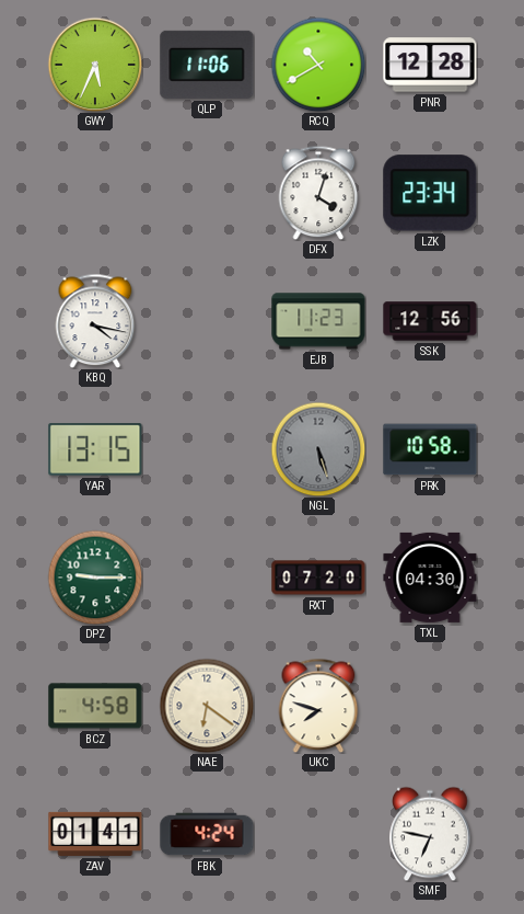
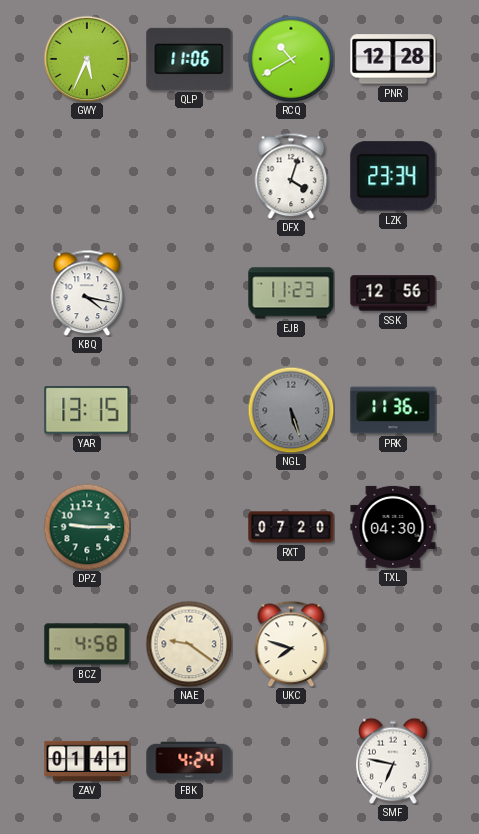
PRK: 10:58 -> 11:36 (393, 410)
NAE: 6:21 -> 9:21 (189, 644)
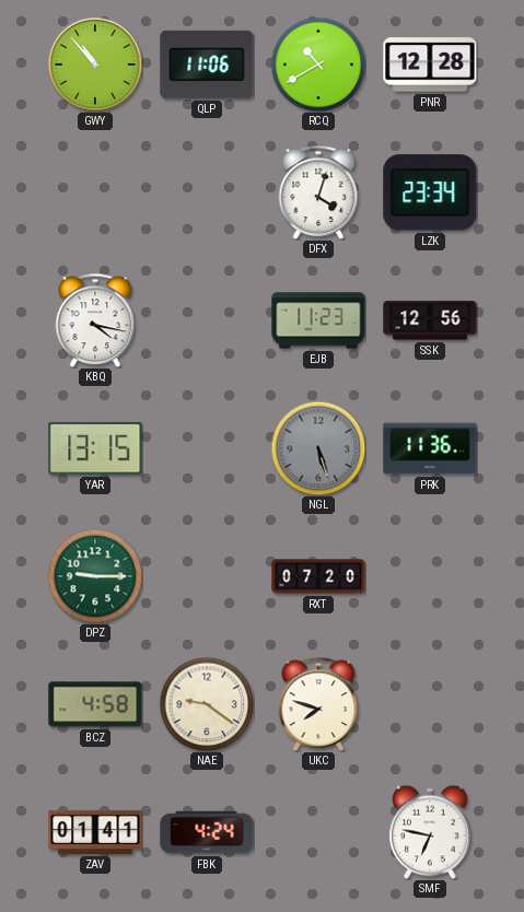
GWY: 5:34 -> 10:53 (95, 65)
TXL: 04:30 -> none (393, 527)
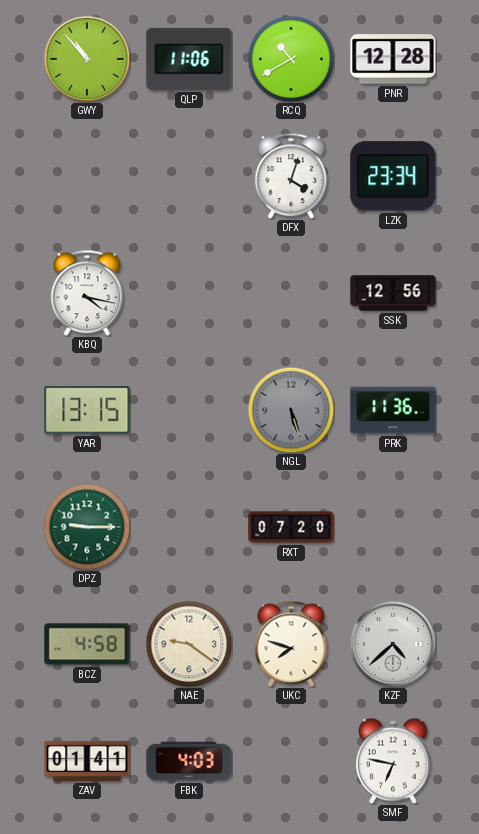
EJB: 11:23 -> none (318, 320)
KZF: none -> 4:38 (393, 644)
FBK: 4:24 -> 4:03 (189, 761)
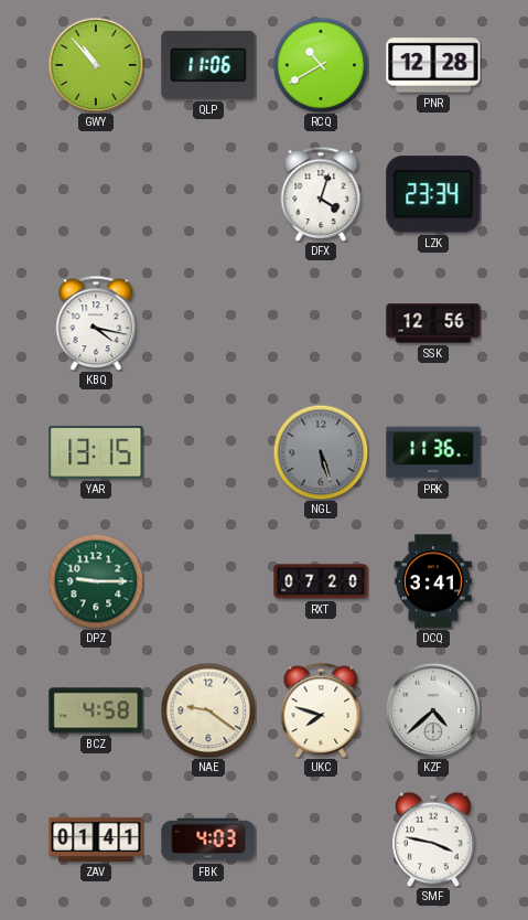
DCQ: none -> 3:41 (433, 581)
SMF: 6:47 -> 3:47 (433, 839)
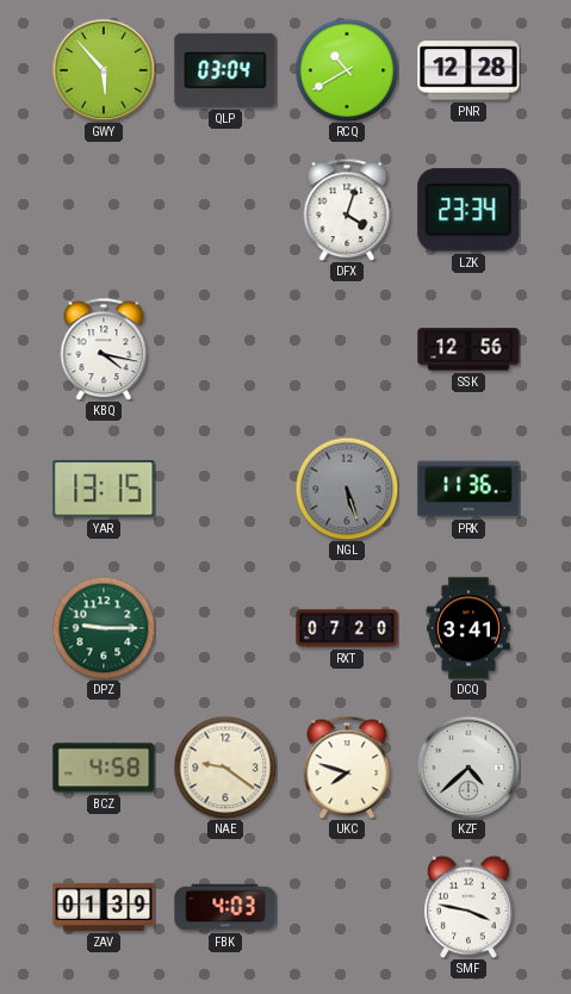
GWY: 10:53 -> 5:53 (104, 70)
QLP: 11:06 -> 03:04 (225, 70)
ZAV: 01:41 -> 01:39 (104, 907)
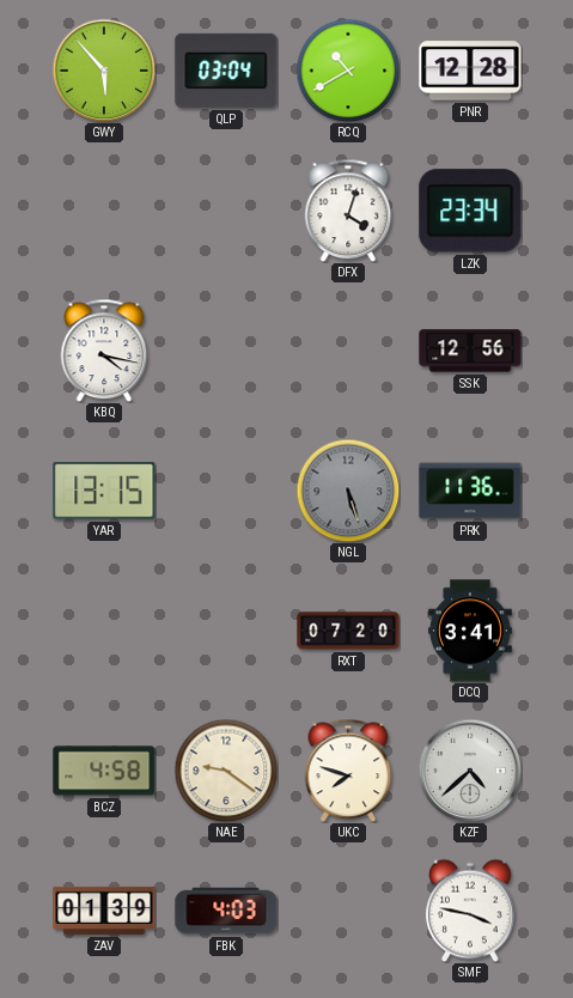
DPZ: 9:15 -> none (104, 628)
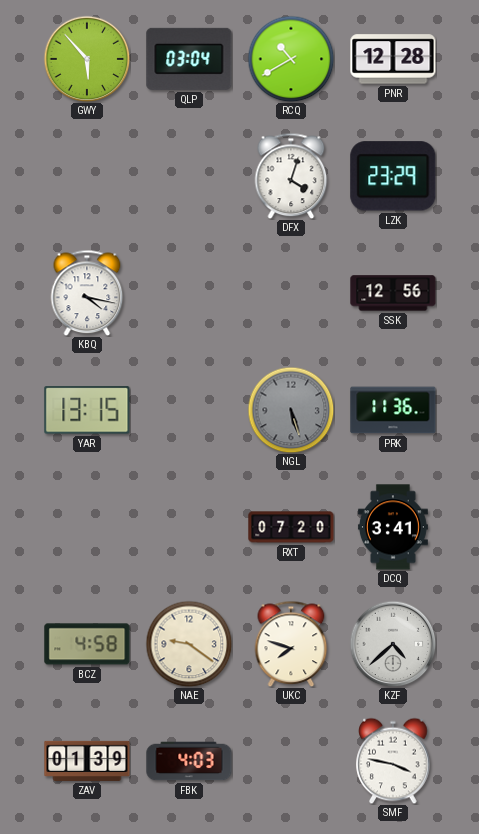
LZK: 23:34 -> 23:29 (393, 176)
